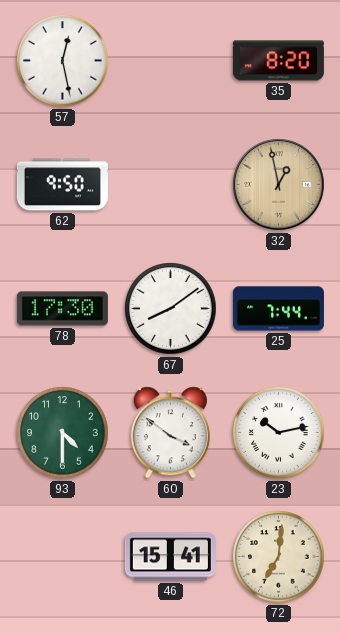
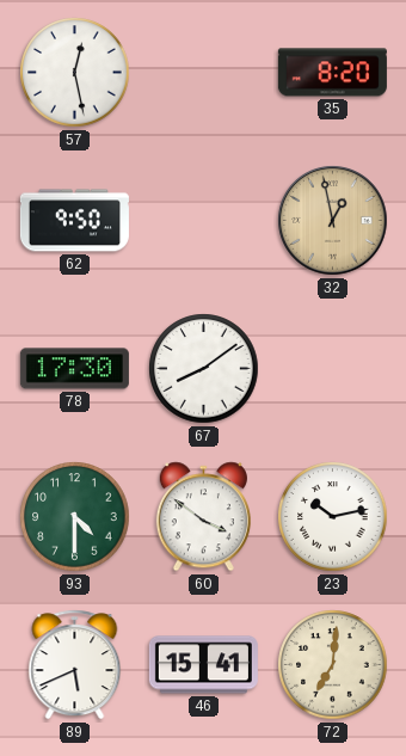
25: 7:44 -> none (278, 309)
89: none -> 5:41 (75, 665)
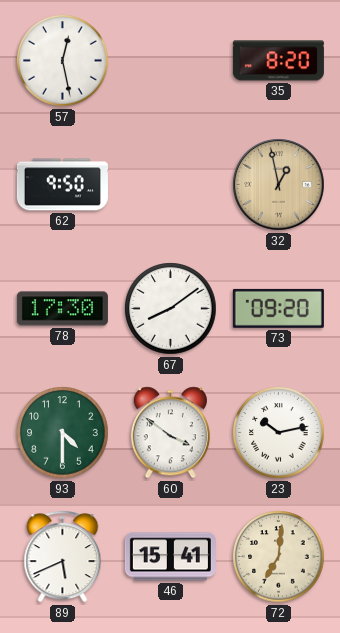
73: none -> 09:20 (278, 308)
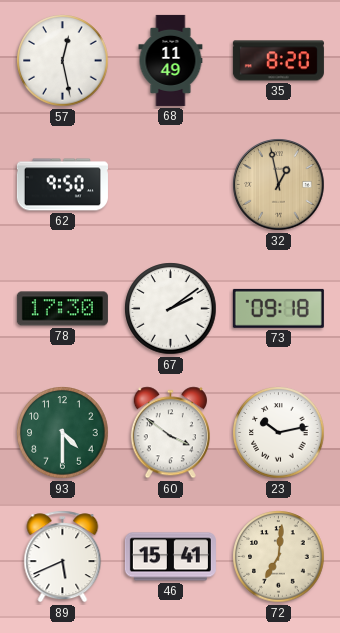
68: none -> 11:49 (171, 60)
67: 8:09 -> 2:09 (171, 309)
73: 09:20 -> 09:18 (278, 308)
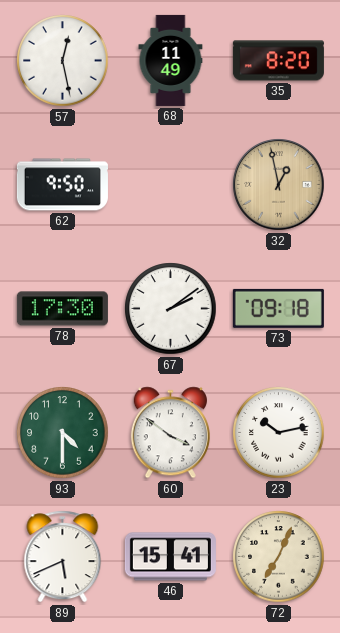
72: 7:01 -> 7:04 (279, 557)
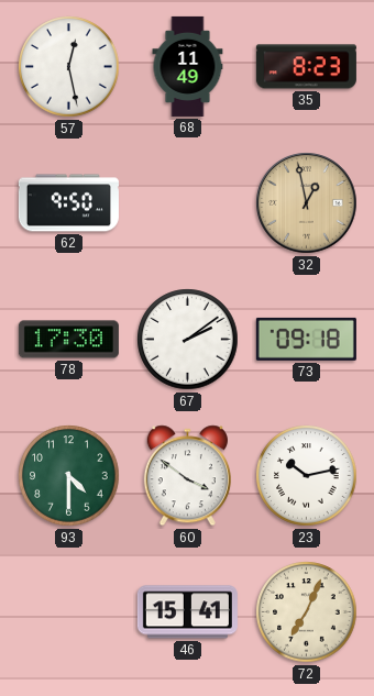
35: 8:20 -> 8:23 (306, 67)
89: 5:41 -> none (63, 557)
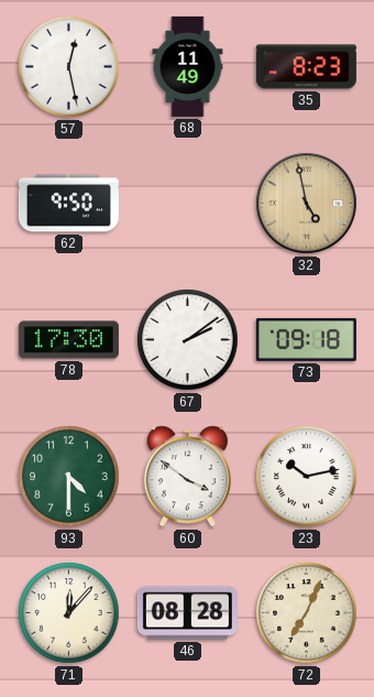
32: 12:58 -> 4:58 (307, 204)
71: none -> 12:07 (69, 613)
46: 15:41 -> 08:28 (187, 613)
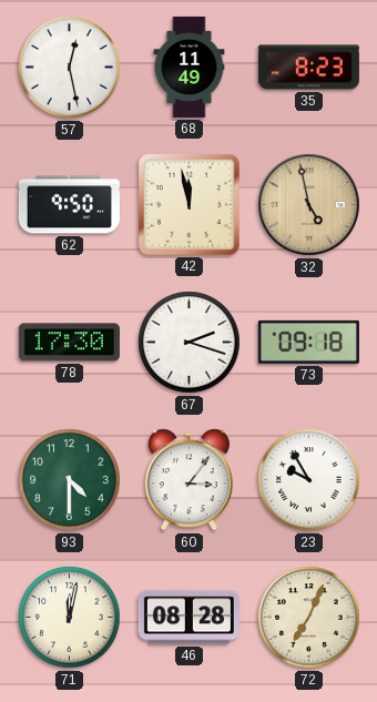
42: none -> 11:58 (188, 204)
67: 2:09 -> 2:18 (190, 343)
60: 3:51 -> 3:06 (188, 480)
23: 10:13 -> 9:55 (309, 480)
71: 12:07 -> 12:02 (70, 618)
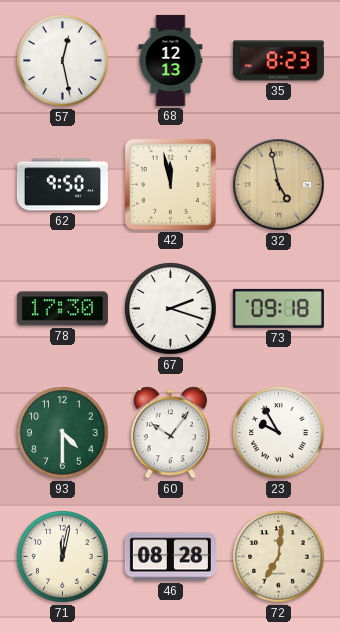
68: 11:49 -> 12:13 (171, 60)
60: 3:06 -> 10:06 (170, 433)
72: 7:04 -> 7:01 (279, 557)
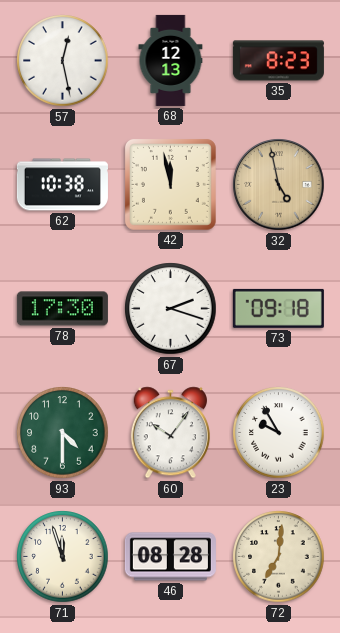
62: 9:50 -> 10:38 (62, 185)
71: 12:02 -> 11:57 (63, 557)
